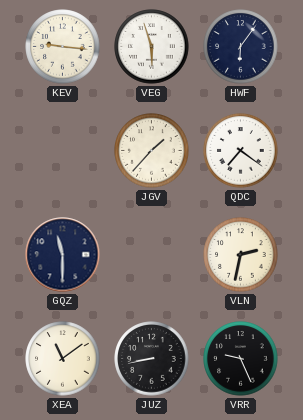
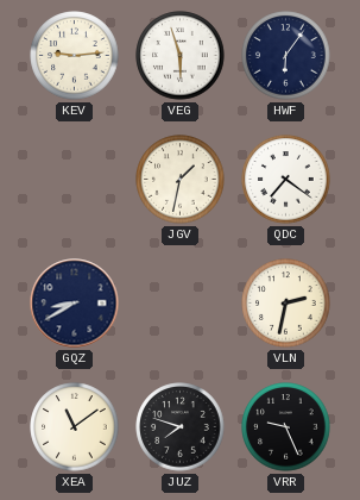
KEV: 9:16 -> 9:14 (75, 56)
JGV: 1:37 -> 1:32 (181, 180)
GQZ: 11:30 -> 8:40 (75, 304)
JUZ: 8:43 -> 7:48 (181, 427)
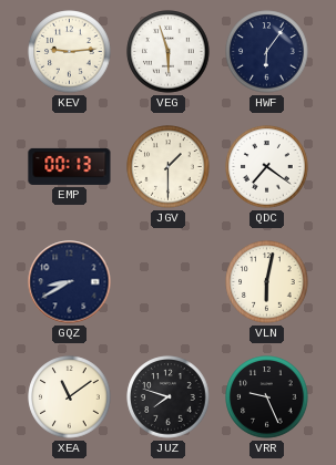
EMP: none -> 00:13 (70, 166)
JGV: 1:32 -> 1:30 (169, 167)
VLN: 2:32 -> 6:02 (267, 282)
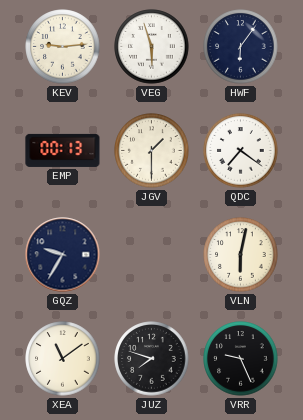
GQZ: 8:40 -> 9:35 (63, 255)
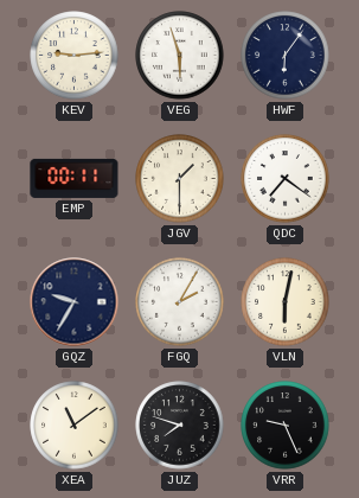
EMP: 00:13 -> 00:11 (75, 178)
FGQ: none -> 2:05 (180, 302)
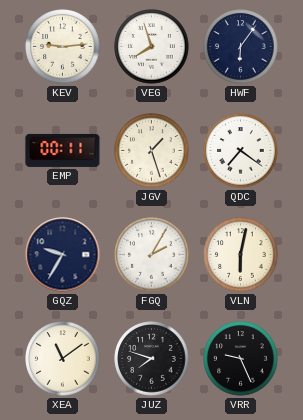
VEG: 5:57 -> 7:57 (152, 47)
JGV: 1:30 -> 1:27 (152, 151)
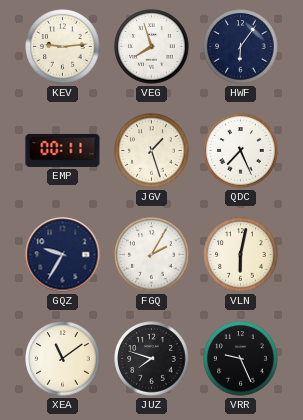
QDC: 7:21 -> 7:26 (241, 151)
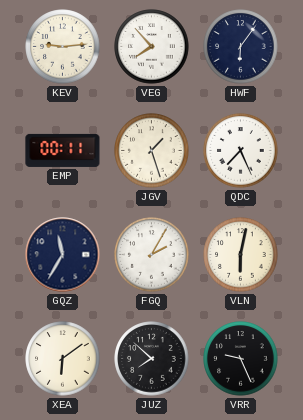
VEG: 7:57 -> 7:53 (152, 47)
GQZ: 9:35 -> 11:35 (63, 255)
XEA: 11:09 -> 6:09 (63, 359)
JUZ: 7:48 -> 7:52 (152, 359)
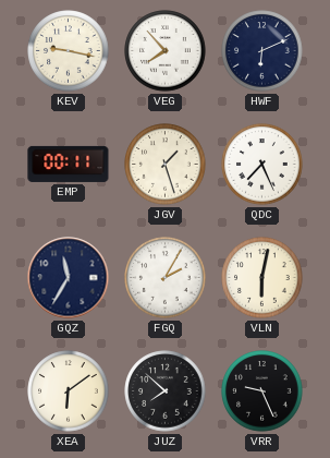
KEV: 9:14 -> 9:17 (69, 51)
HWF: 6:06 -> 6:11 (262, 51)
